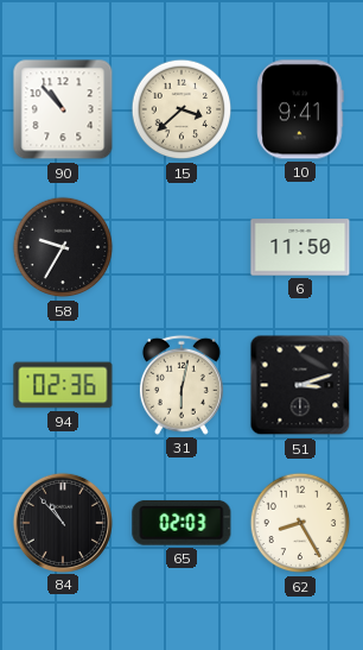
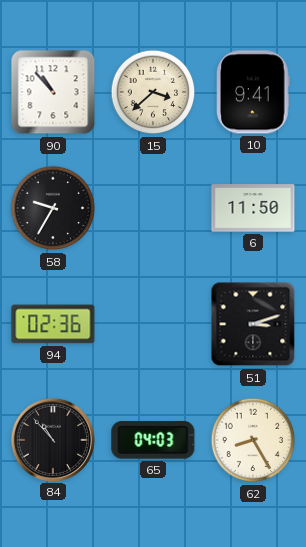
31: 6:02 -> none (181, 385)
65: 02:03 -> 04:03 (153, 441)
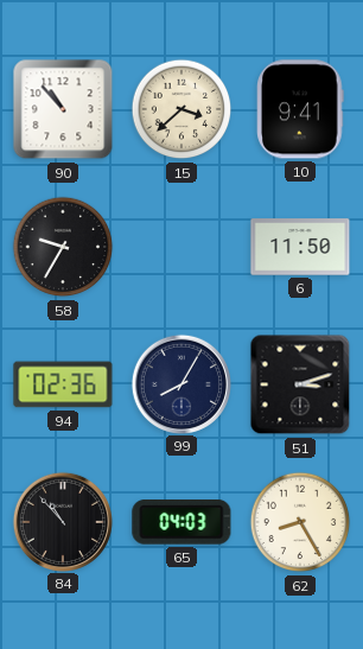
99: none -> 8:05 (180, 383)
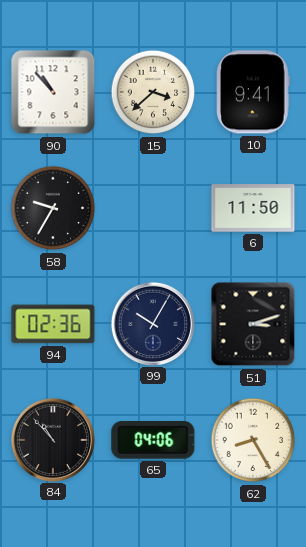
99: 8:05 -> 10:05 (152, 323)
65: 04:03 -> 04:06 (153, 441)
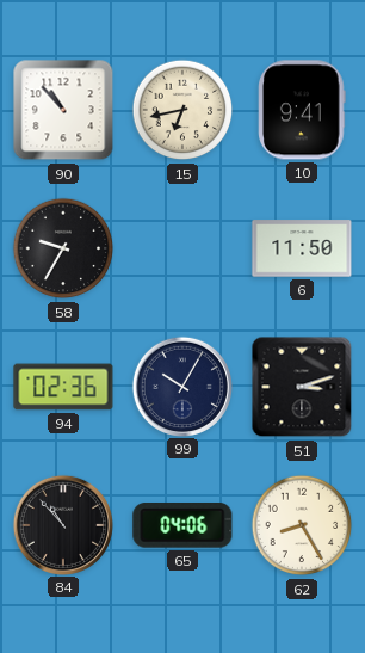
15: 3:38 -> 6:43 (182, 110)
